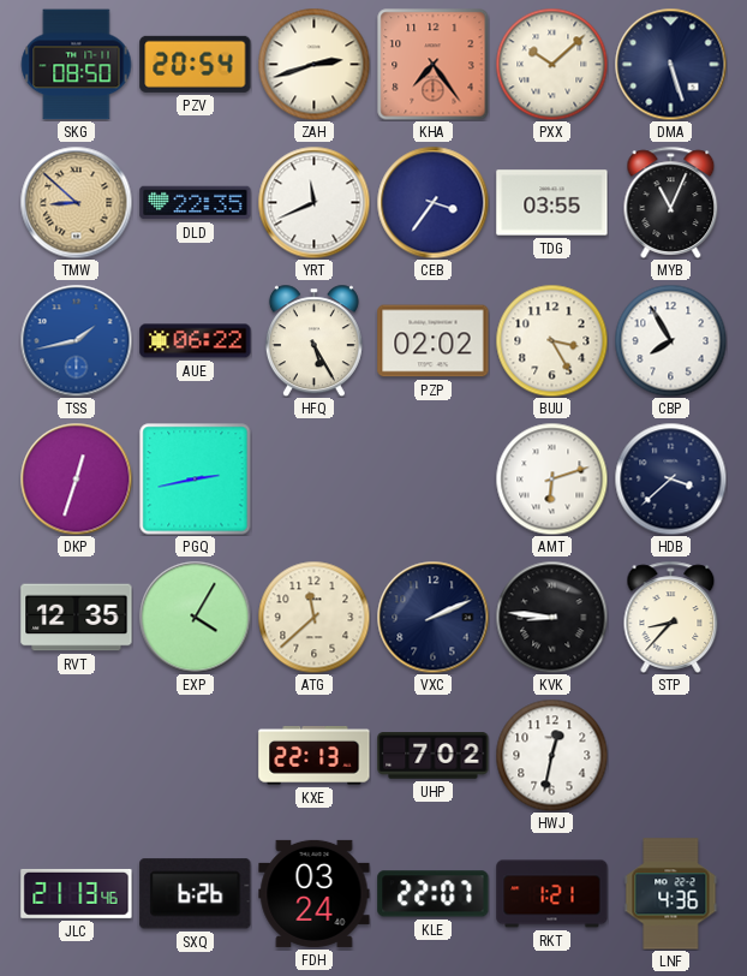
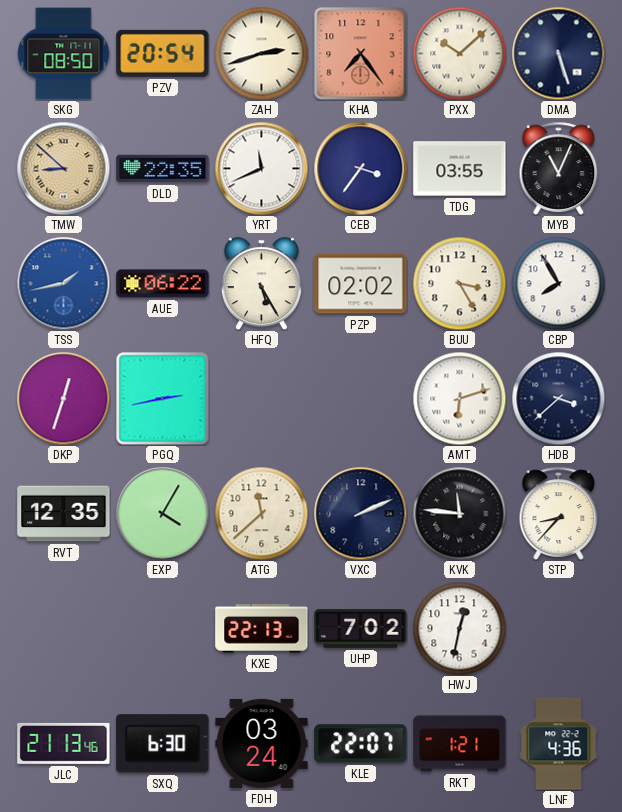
KVK: 8:46 -> 11:46 (459, 513)
SXQ: 6:26 -> 6:30 (163, 744)
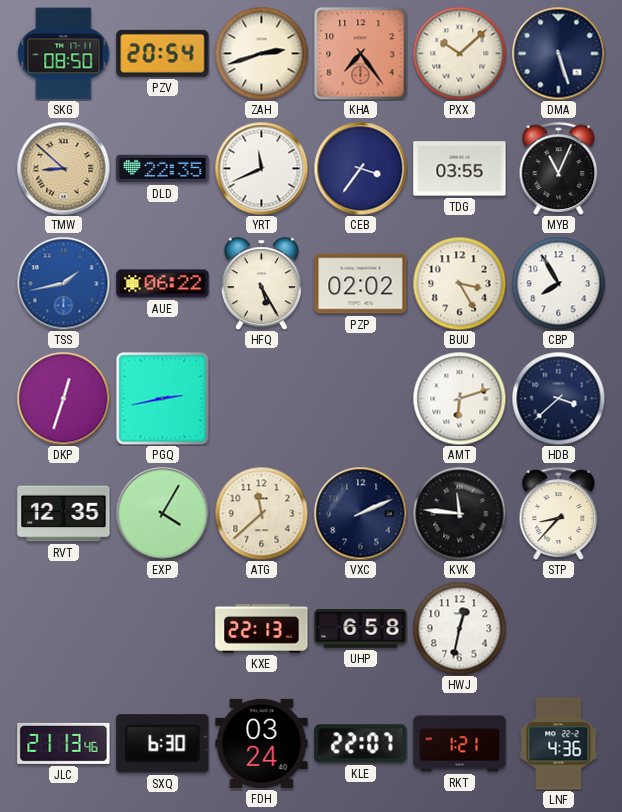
UHP: 7:02 -> 6:58 (361, 629)
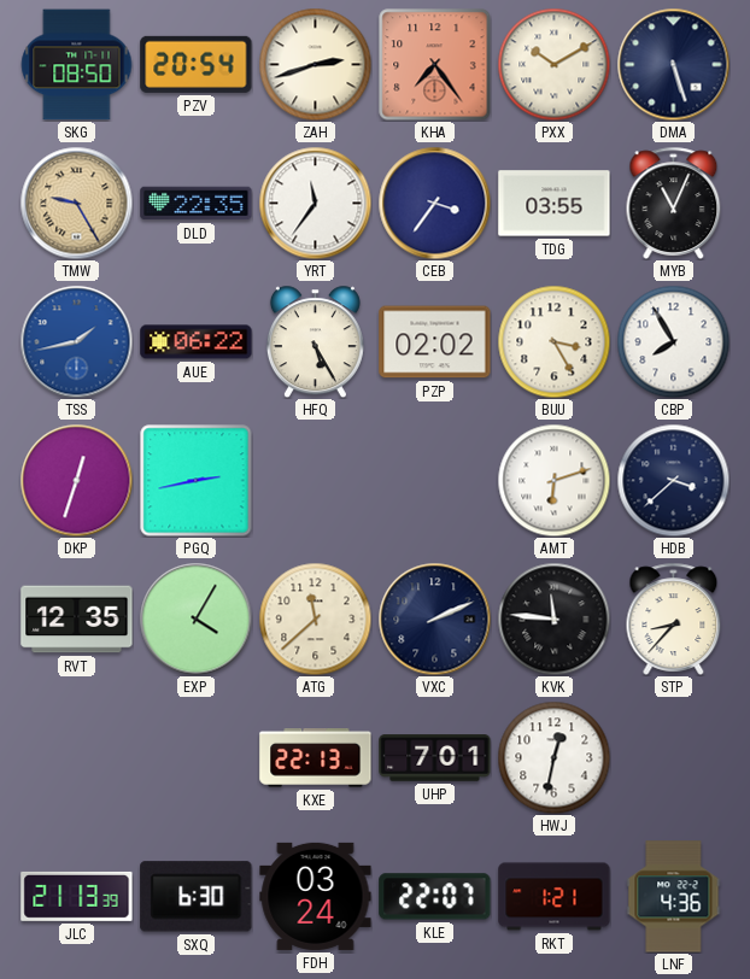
PXX: 10:08 -> 10:10 (553, 64)
TMW: 8:52 -> 9:25 (76, 203)
YRT: 11:41 -> 11:36 (315, 203)
UHP: 6:58 -> 7:01 (435, 758)
JLC: 21:13:46 -> 21:13:39 (77, 896)
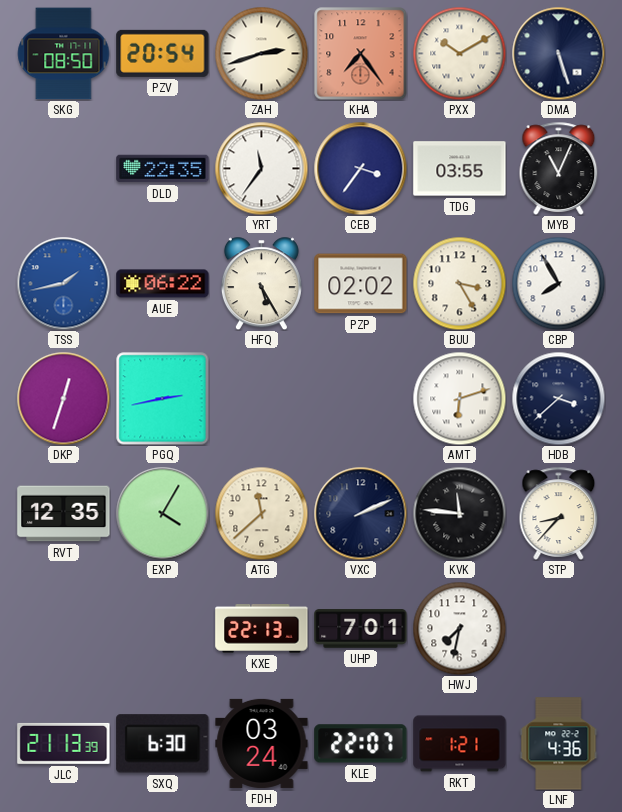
TMW: 9:25 -> none (76, 203)
HWJ: 12:32 -> 7:32 (459, 628)
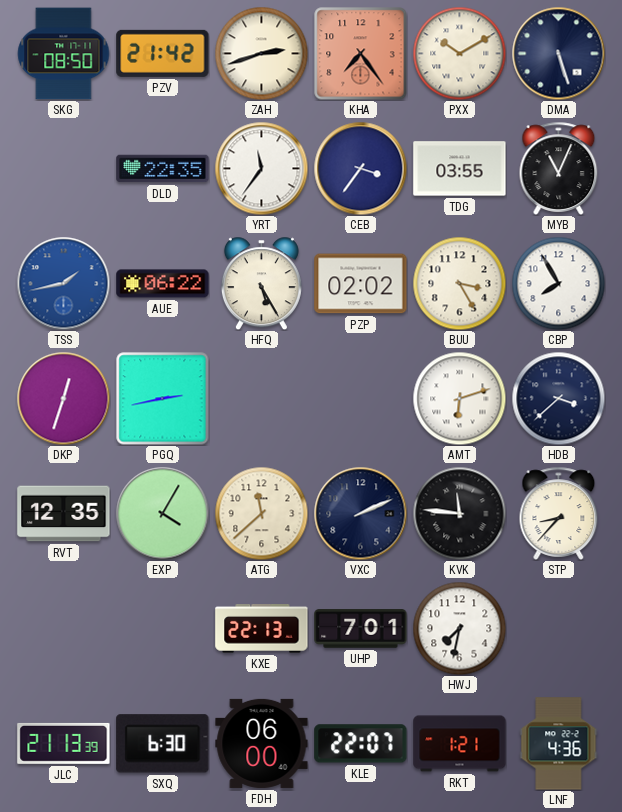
PZV: 20:54 -> 21:42 (163, 53)
FDH: 03:24 -> 06:00 (262, 743)
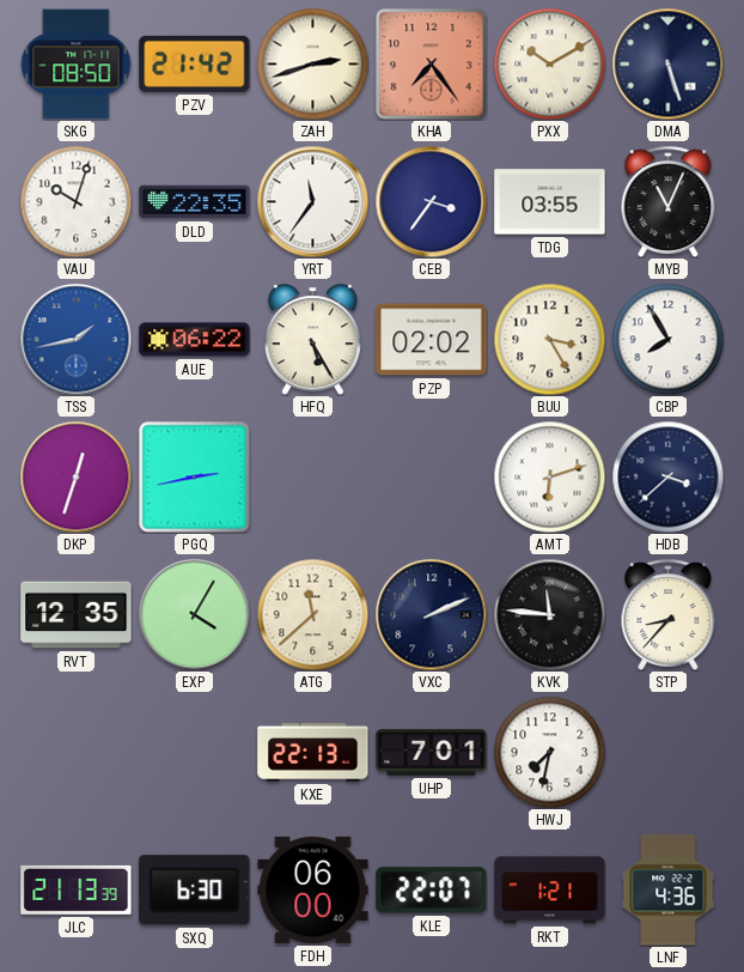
VAU: none -> 10:03 (75, 201)
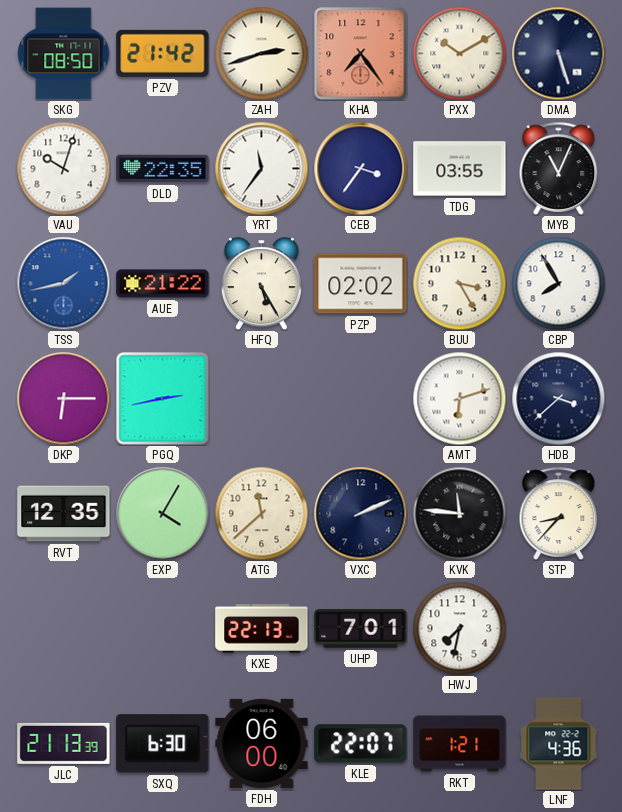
AUE: 06:22 -> 21:22 (163, 284)
DKP: 12:33 -> 6:15 (63, 398)
